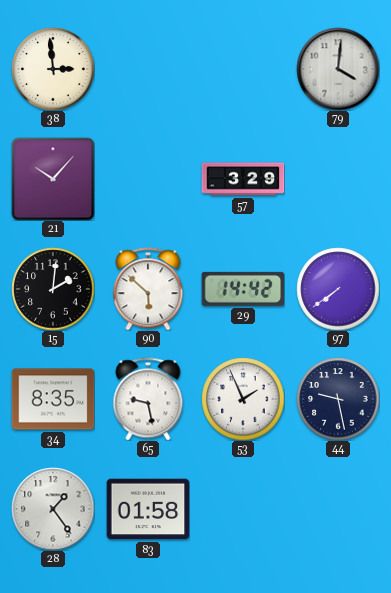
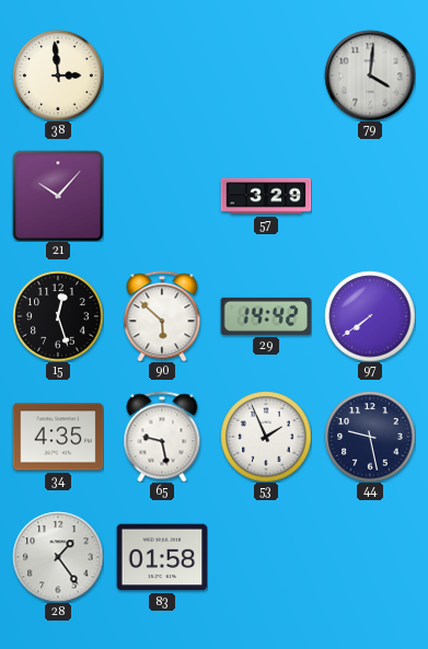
15: 2:01 -> 12:27 (58, 316)
34: 8:35 -> 4:35 (58, 437)
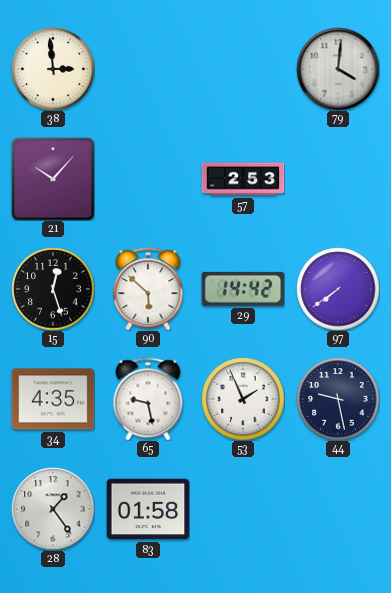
57: 3:29 -> 2:53 (243, 179)
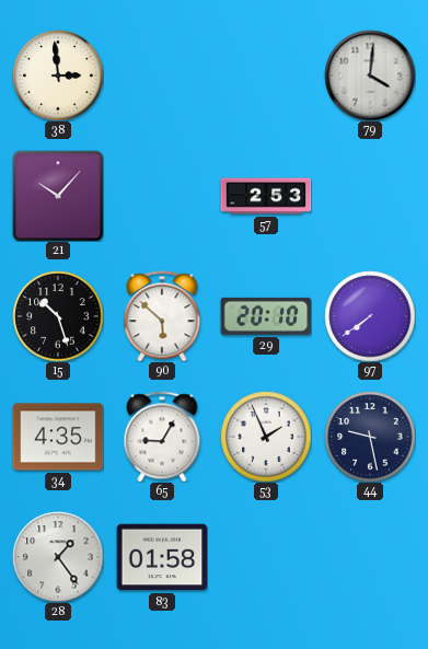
15: 12:27 -> 10:27 (58, 316)
29: 14:42 -> 20:10 (266, 316)
65: 9:28 -> 9:05 (162, 437)
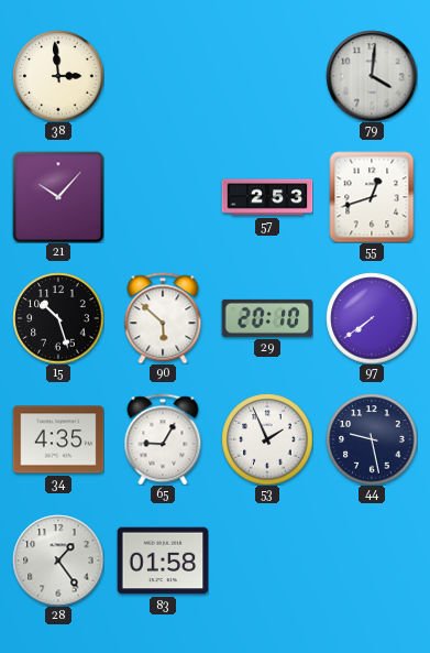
55: none -> 12:42 (372, 197)
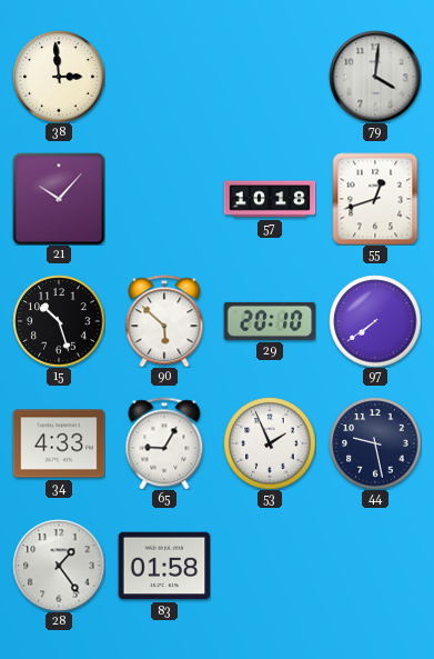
57: 2:53 -> 10:18 (270, 199)
34: 4:35 -> 4:33 (59, 443)
